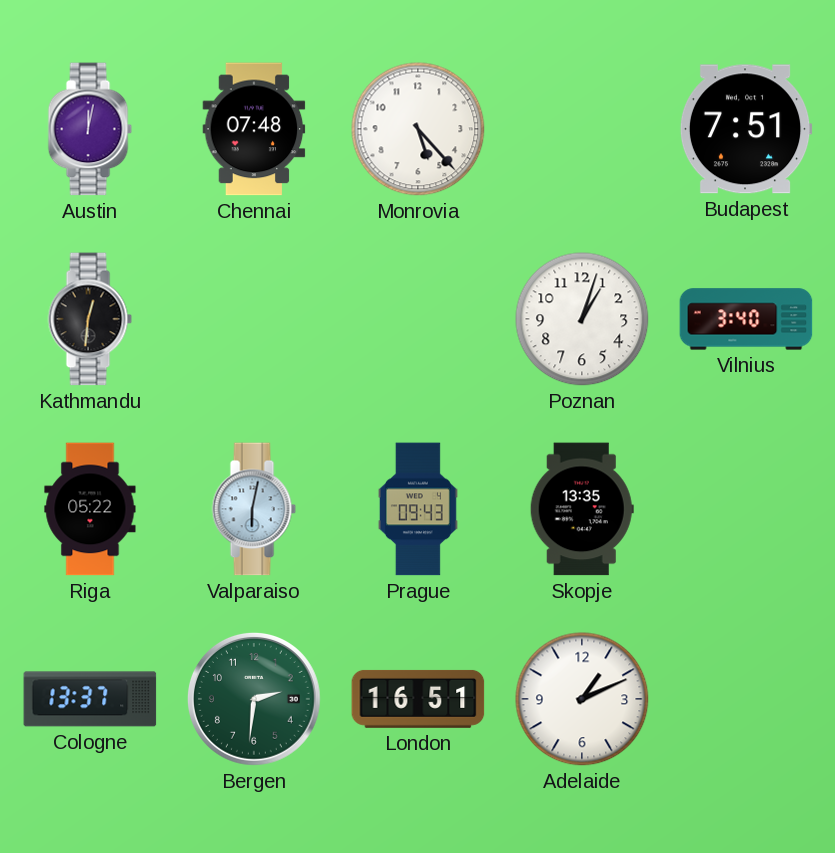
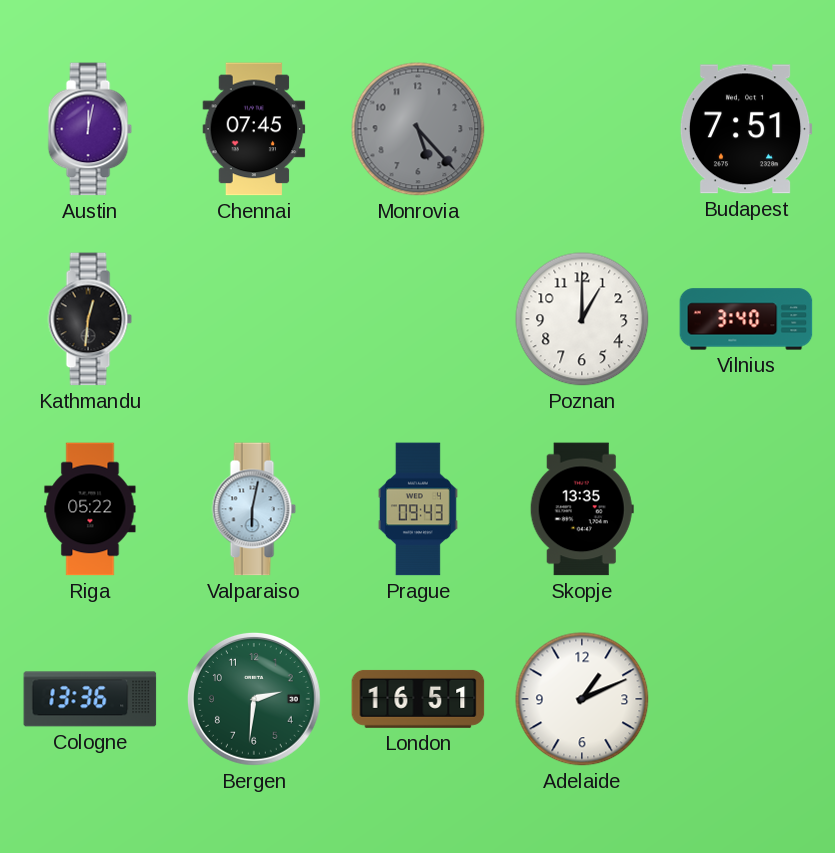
Chennai: 07:48 -> 07:45 (254, 129)
Monrovia dial: white -> grey (418, 129)
Poznan: 1:03 -> 1:00 (582, 319)
Cologne: 13:37 -> 13:36 (90, 699)
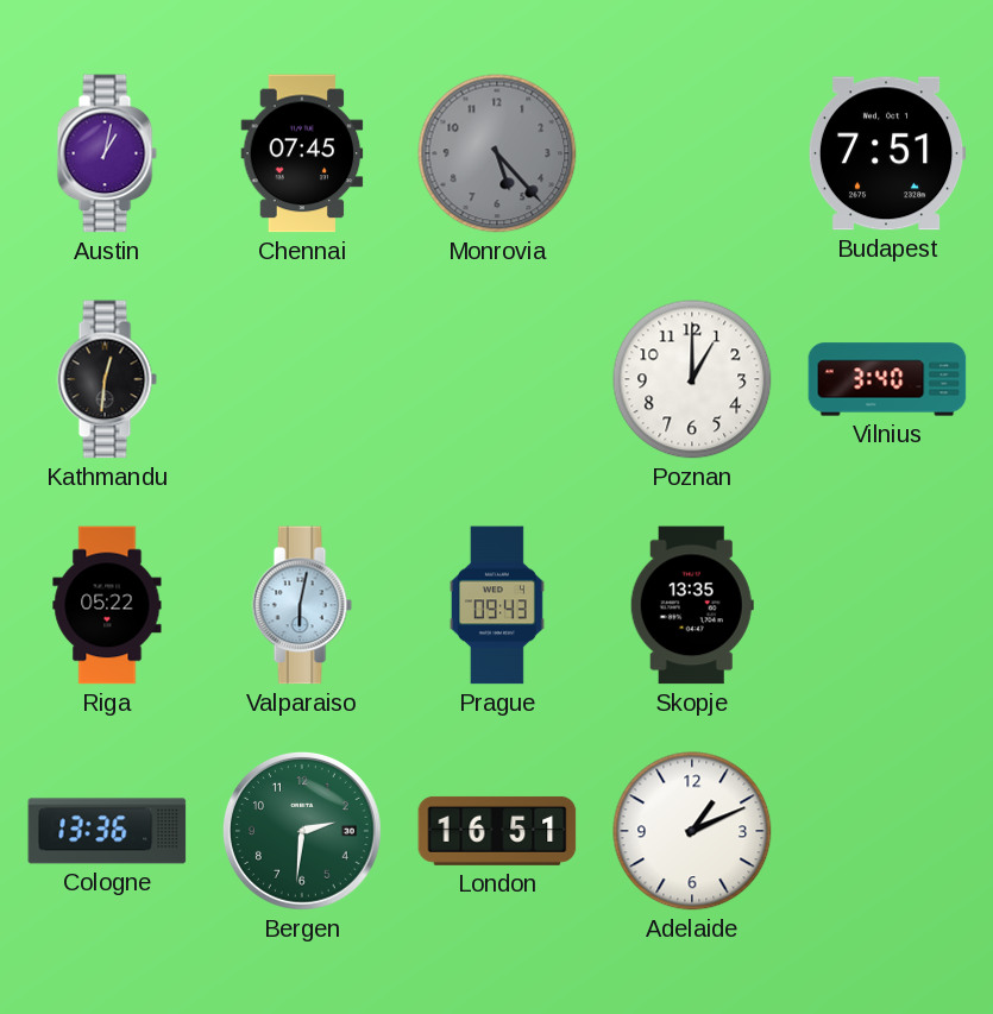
Austin: 12:02 -> 1:02 (107, 153)
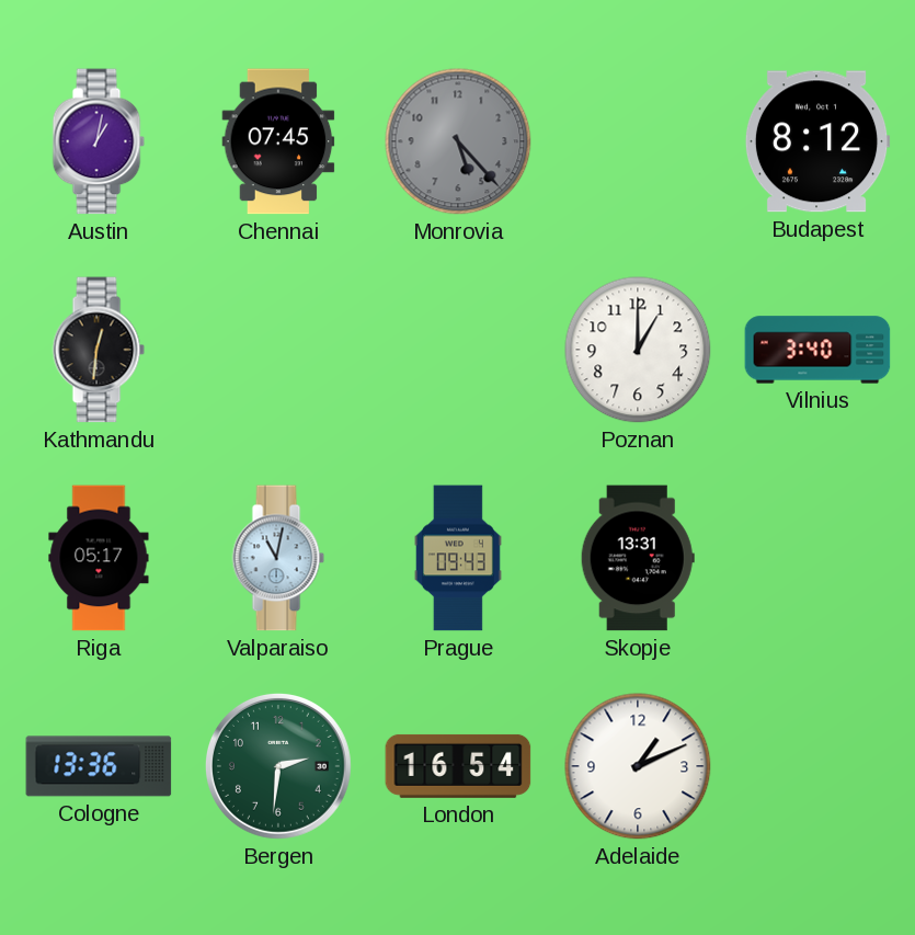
Budapest: 7:51 -> 8:12 (817, 141)
Riga: 05:22 -> 05:17 (99, 558)
Valparaiso: 6:02 -> 11:02 (278, 558)
Skopje: 13:35 -> 13:31 (638, 558)
London: 16:51 -> 16:54 (458, 766)
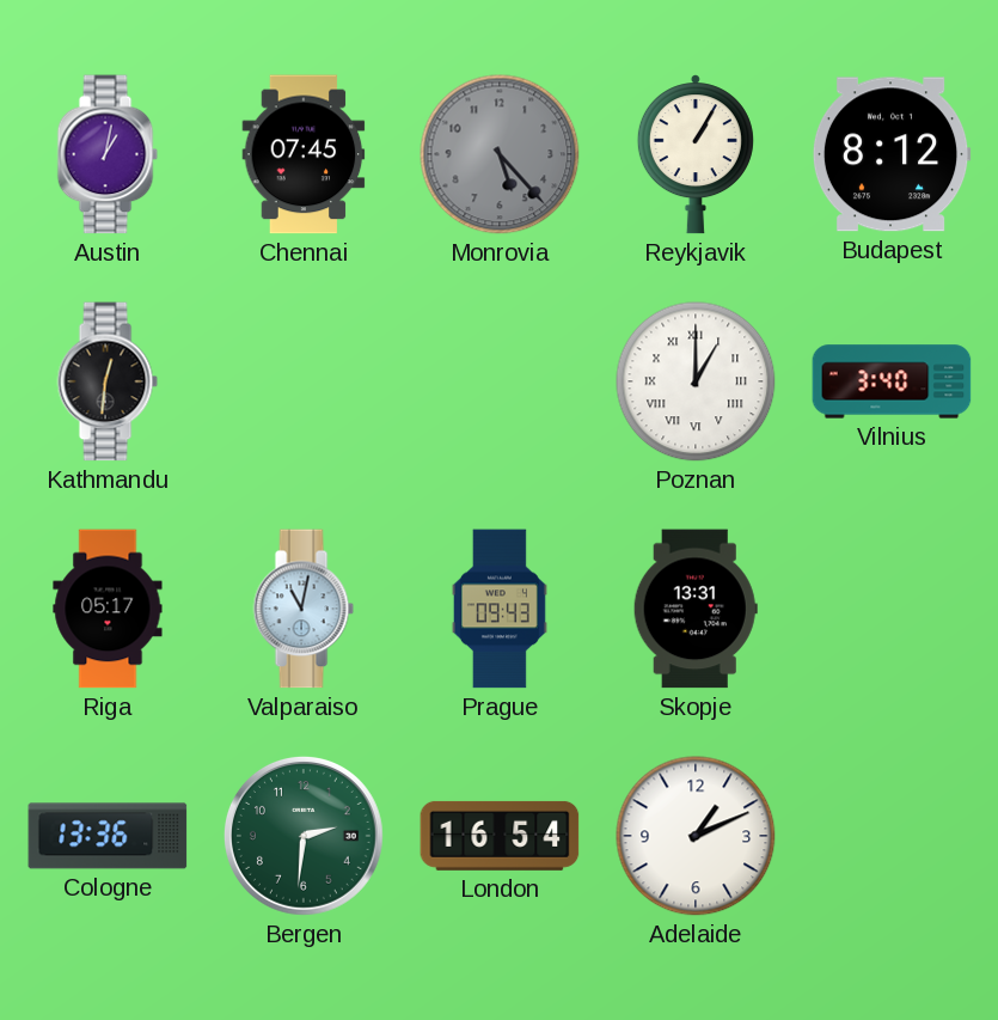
Reykjavik: none -> 1:05 (696, 154)
Poznan numerals: Arabic -> Roman (696, 381)
